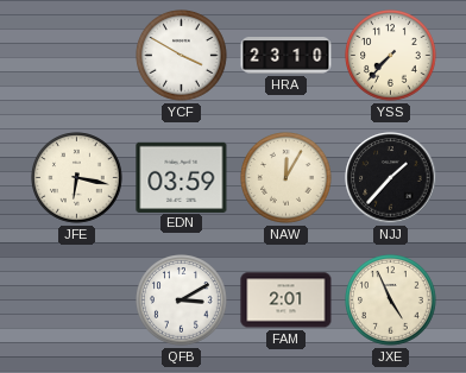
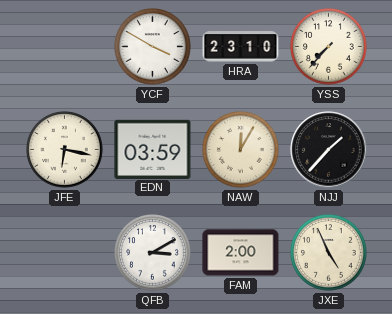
FAM: 2:01 -> 2:00 (241, 253)
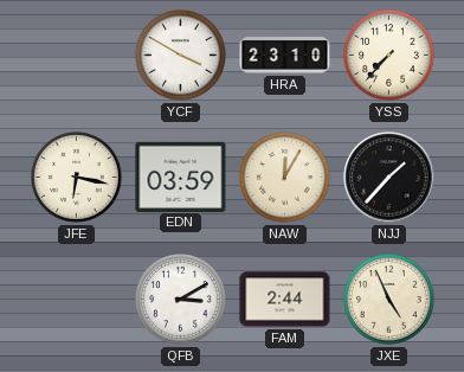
FAM: 2:00 -> 2:44 (285, 300)
